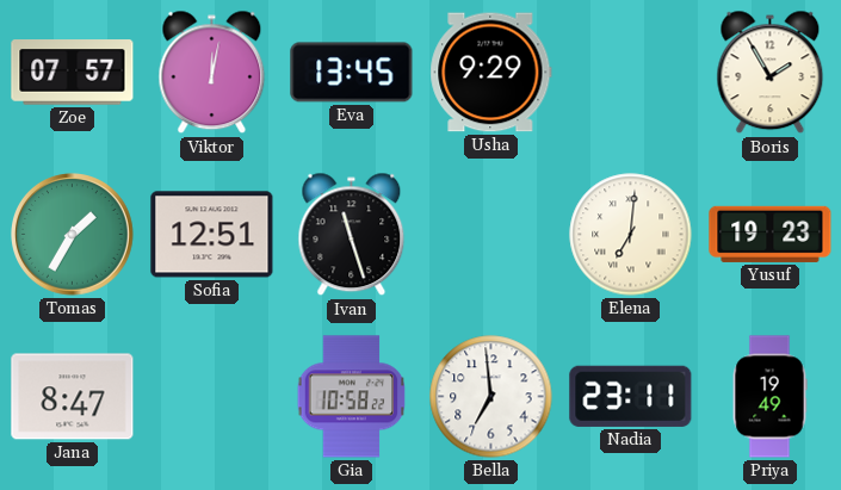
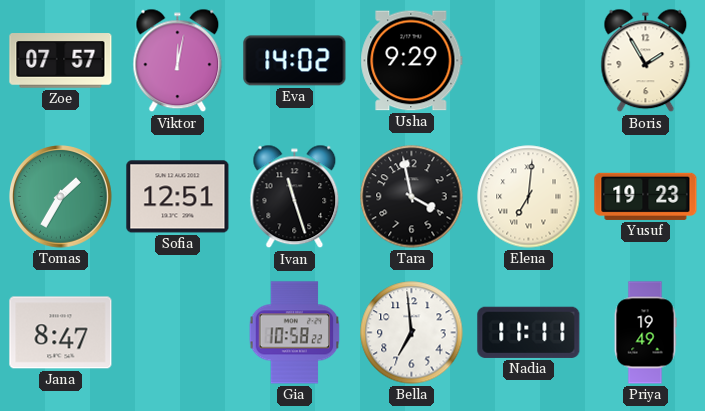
Eva: 13:45 -> 14:02 (295, 61)
Tara: none -> 3:58 (412, 197)
Nadia: 23:11 -> 11:11 (529, 332)
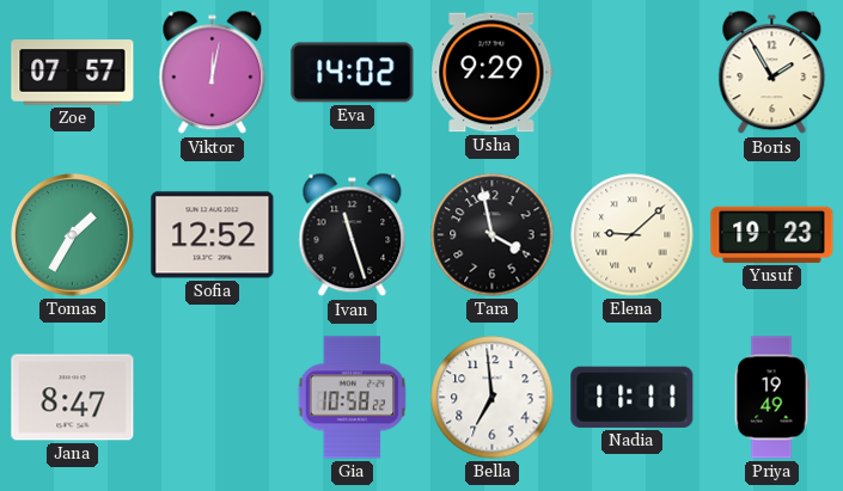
Sofia: 12:51 -> 12:52 (213, 235)
Elena: 7:01 -> 9:08 (633, 235)
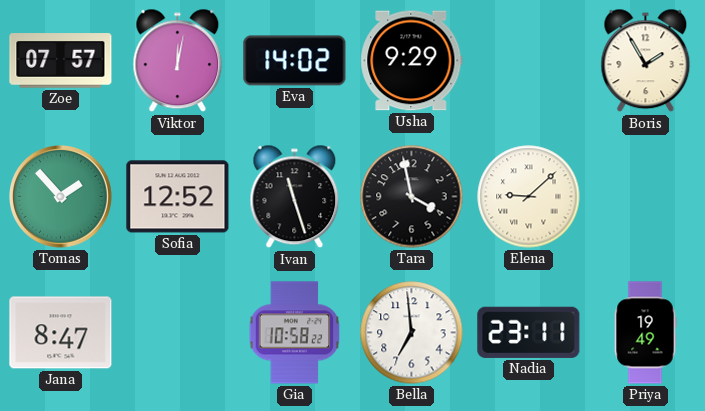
Tomas: 1:35 -> 1:53 (61, 197)
Yusuf: 19:23 -> none (772, 234)
Nadia: 11:11 -> 23:11 (529, 332)
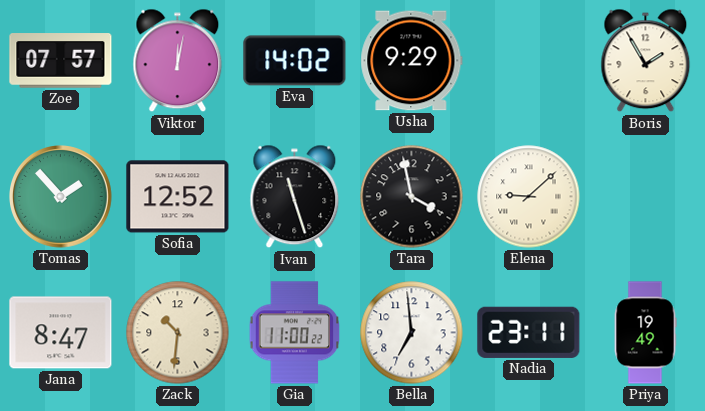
Zack: none -> 10:31 (178, 333)
Gia: 10:58 -> 11:00 (295, 333)
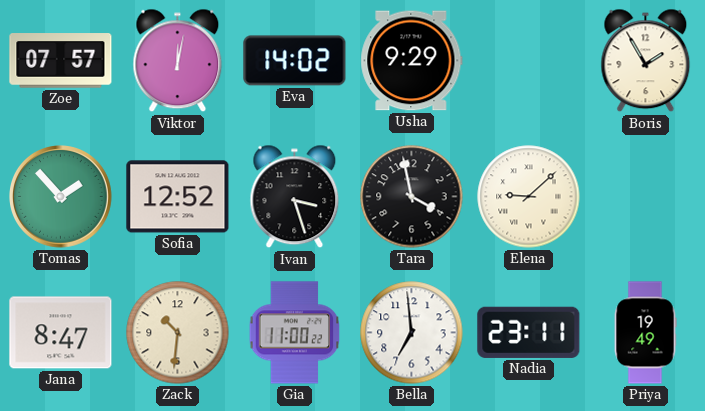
Ivan: 11:27 -> 3:27 (295, 197)
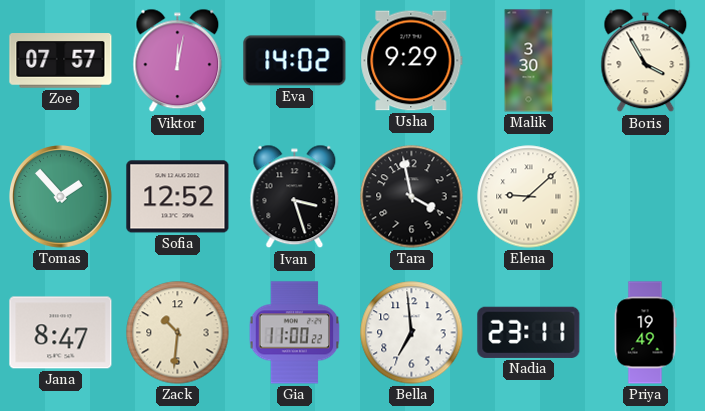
Malik: none -> 3:30 (529, 61)
Boris: 1:55 -> 3:55 (646, 61)
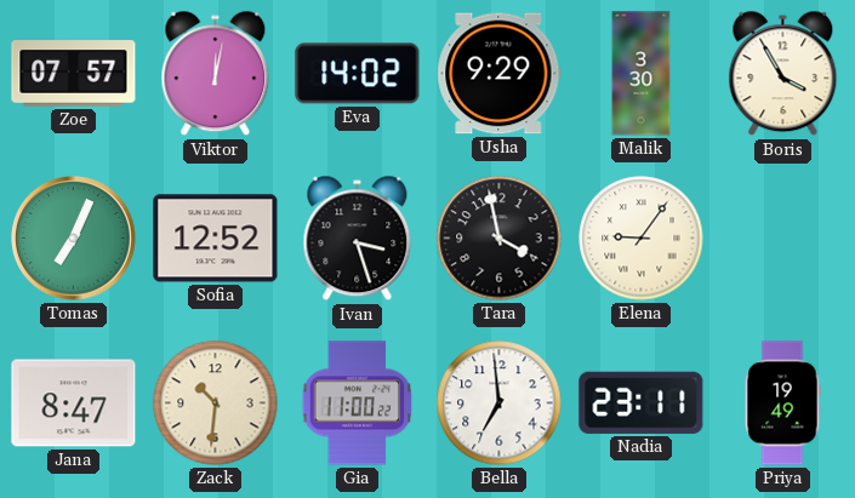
Tomas: 1:53 -> 7:04 (74, 239)
Elena: 9:08 -> 9:06 (642, 239)
